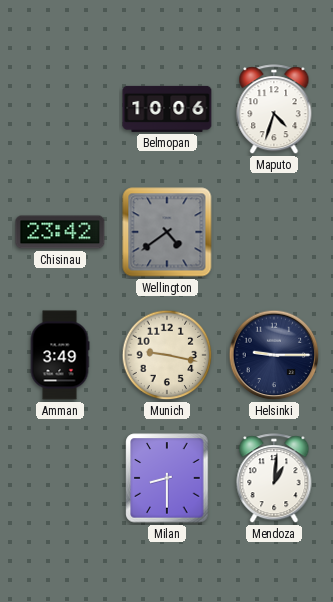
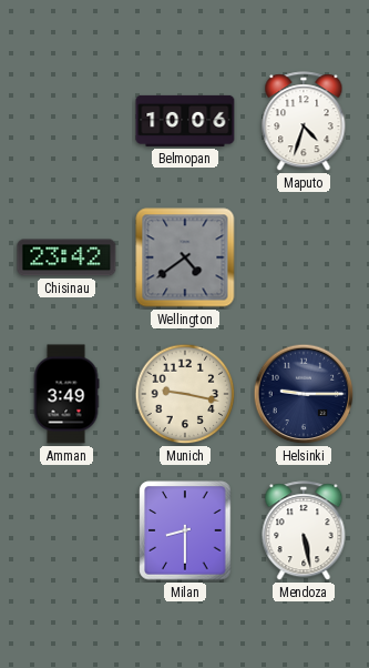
Mendoza: 1:01 -> 5:28 (304, 532)
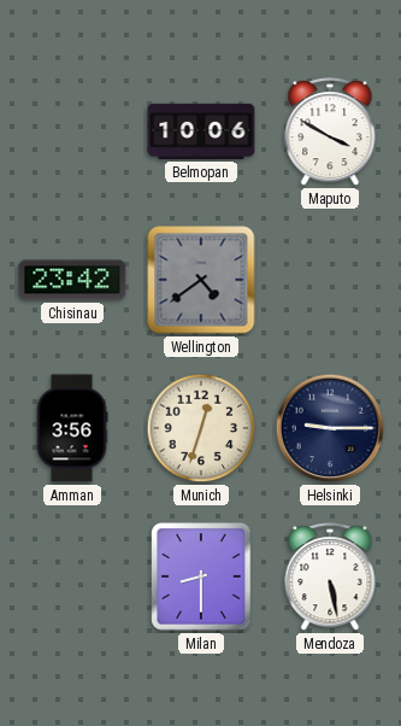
Maputo: 4:33 -> 3:50 (330, 133)
Amman: 3:49 -> 3:56 (72, 428)
Munich: 9:17 -> 12:33 (201, 428)
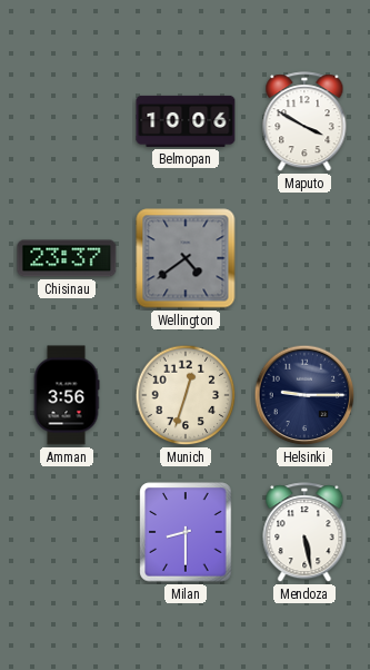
Chisinau: 23:42 -> 23:37 (67, 258)
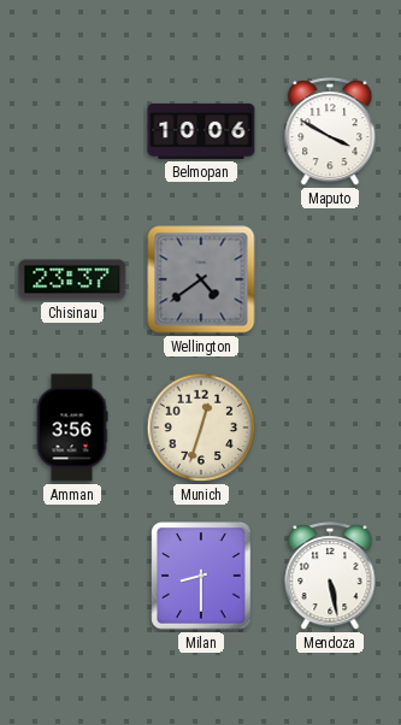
Helsinki: 9:15 -> none (304, 395)
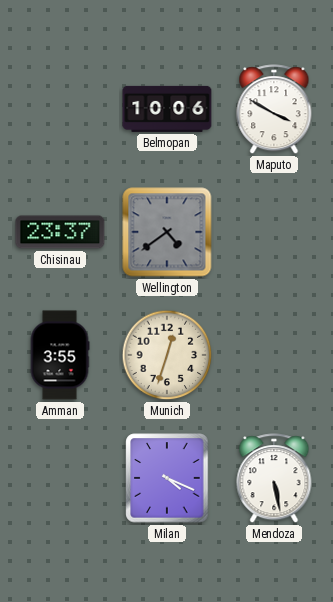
Amman: 3:56 -> 3:55 (60, 355)
Milan: 8:30 -> 4:19 (167, 478)
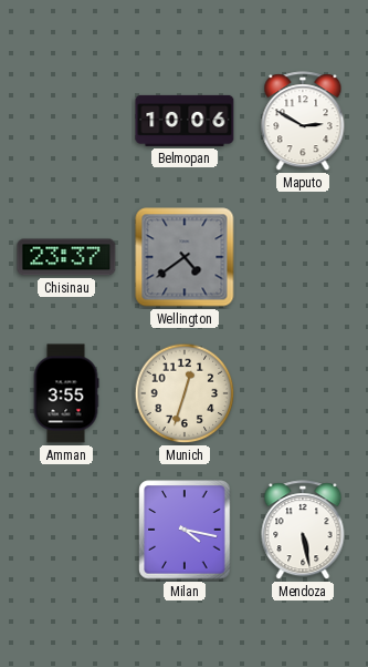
Maputo: 3:50 -> 2:50 (303, 122)
Milan: 4:19 -> 4:17 (185, 530)
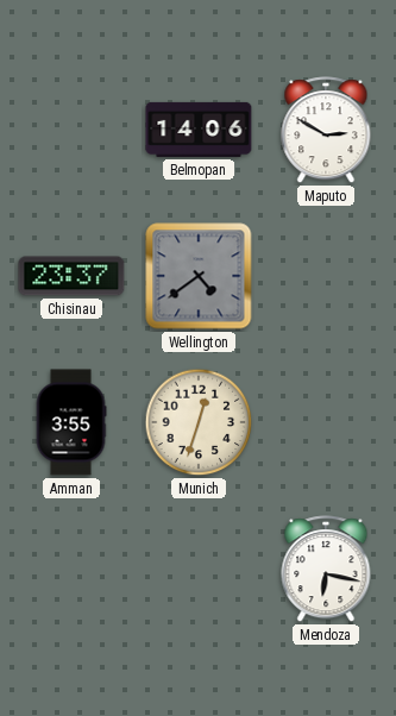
Belmopan: 10:06 -> 14:06 (199, 130)
Milan: 4:17 -> none (185, 530)
Mendoza: 5:28 -> 6:17 (326, 570)
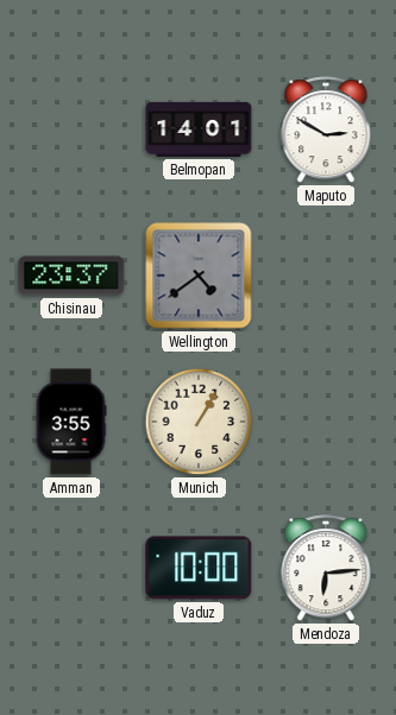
Belmopan: 14:06 -> 14:01 (199, 129)
Munich: 12:33 -> 1:05 (199, 422)
Vaduz: none -> 10:00 (199, 568)
Mendoza: 6:17 -> 6:14 (326, 569)
